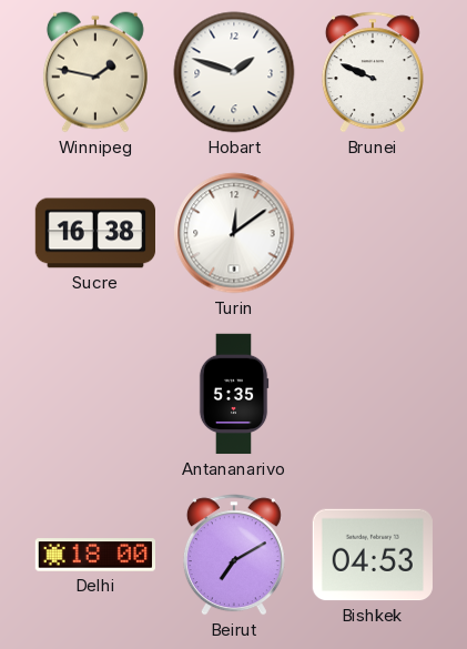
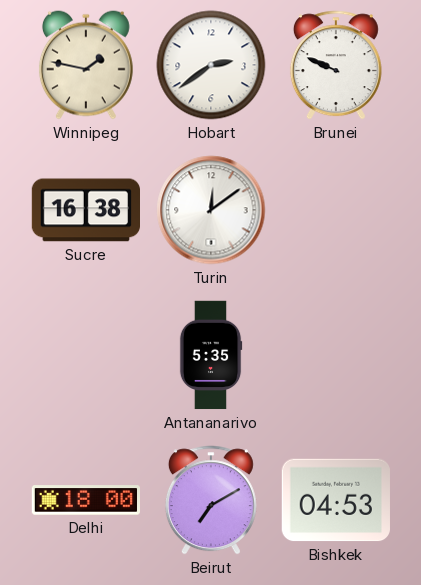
Hobart: 1:48 -> 2:39 (211, 65)
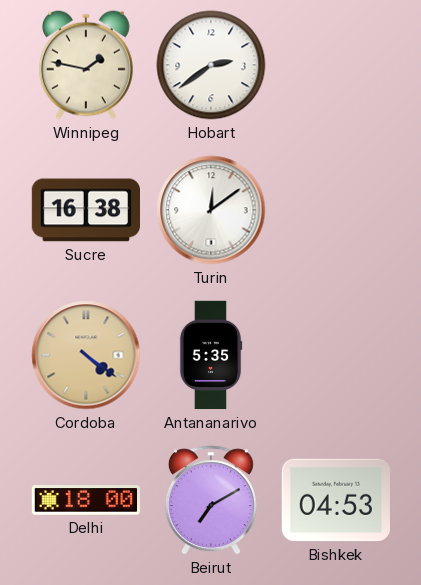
Brunei: 9:49 -> none (336, 65)
Cordoba: none -> 4:21 (86, 355)
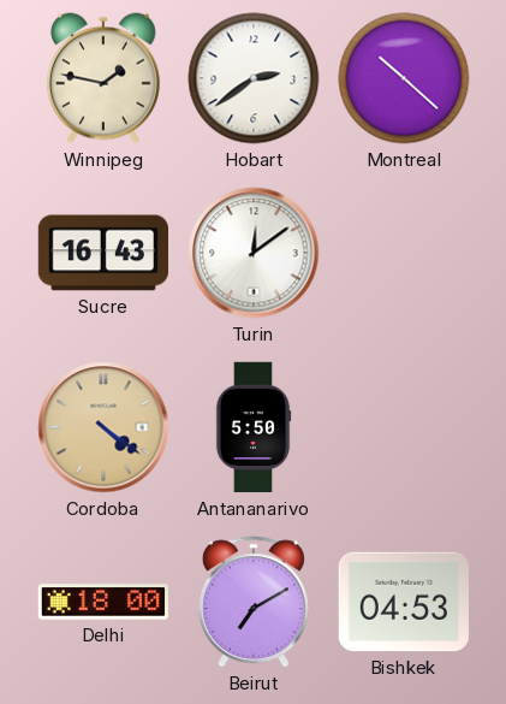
Montreal: none -> 10:22 (404, 78)
Sucre: 16:38 -> 16:43 (103, 253)
Antananarivo: 5:35 -> 5:50 (254, 427)
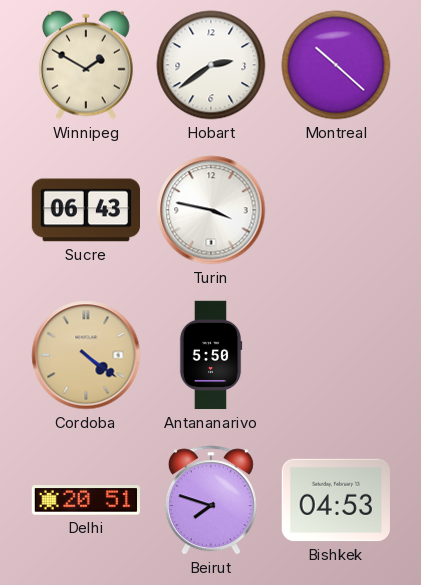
Winnipeg: 1:47 -> 1:50 (86, 65)
Sucre: 16:43 -> 06:43 (86, 210)
Turin: 12:09 -> 3:47 (211, 210)
Delhi: 18:00 -> 20:51 (85, 500)
Beirut: 7:10 -> 7:48 (211, 500)
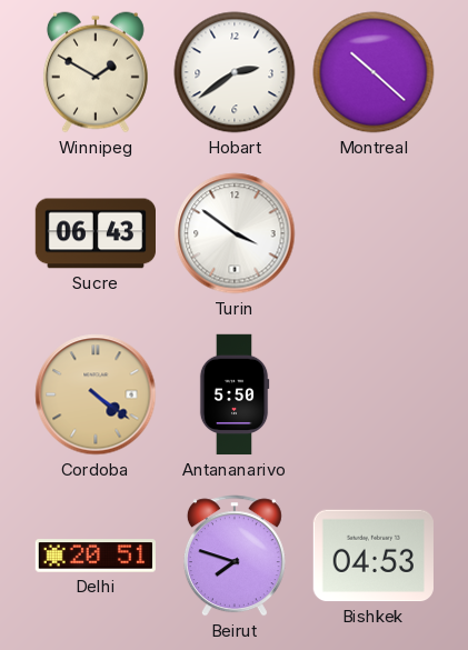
Turin: 3:47 -> 3:51 (235, 233)
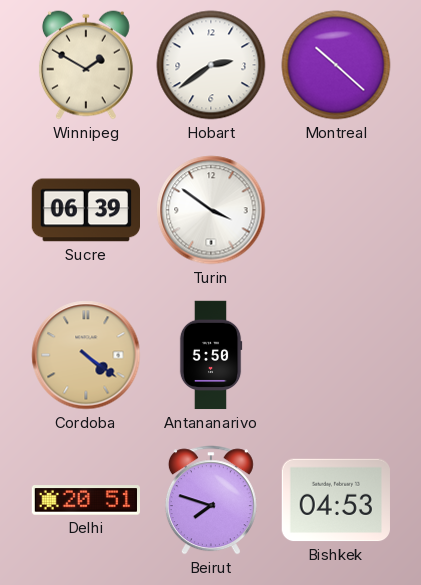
Sucre: 06:43 -> 06:39 (86, 210)
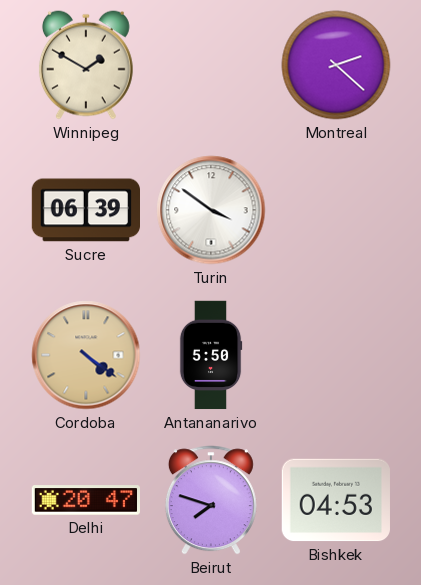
Hobart: 2:39 -> none (211, 65)
Montreal: 10:22 -> 2:22 (336, 65)
Delhi: 20:51 -> 20:47 (85, 500)
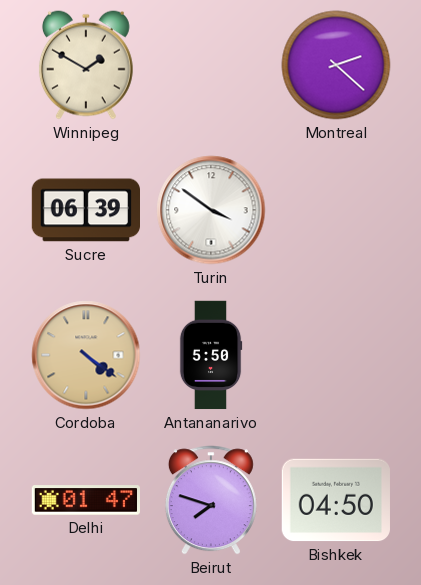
Delhi: 20:47 -> 01:47 (85, 500)
Bishkek: 04:53 -> 04:50 (335, 500)
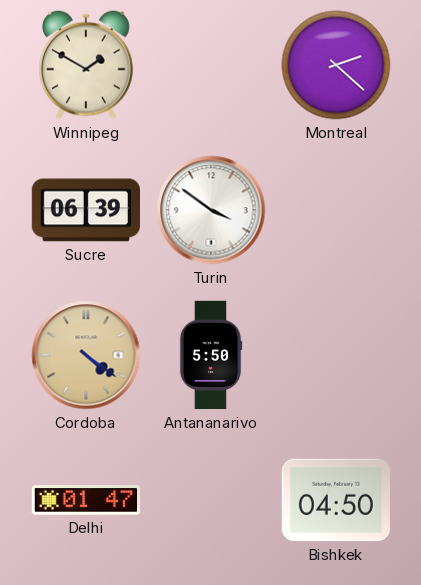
Beirut: 7:48 -> none (211, 500)
